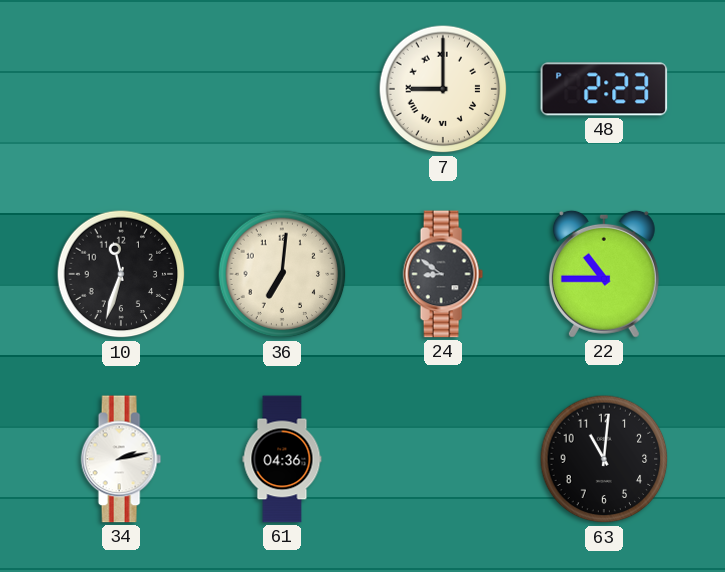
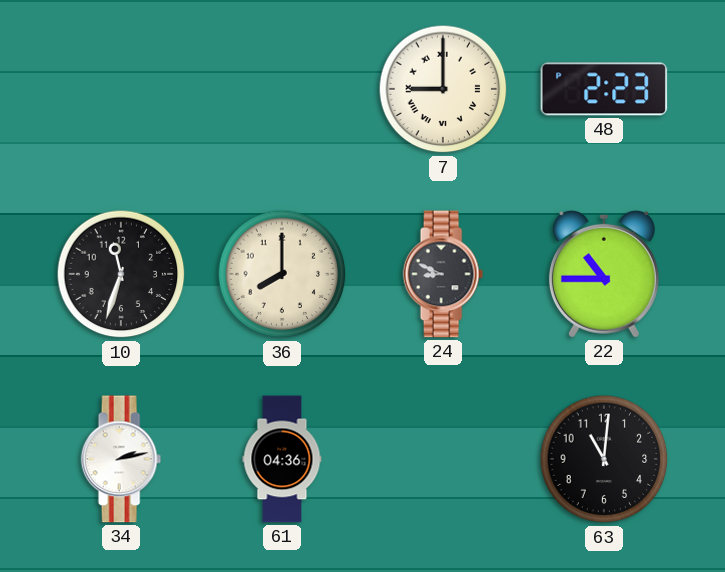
36: 7:01 -> 8:00 (282, 274)
24: 8:51 -> 8:49 (443, 274)
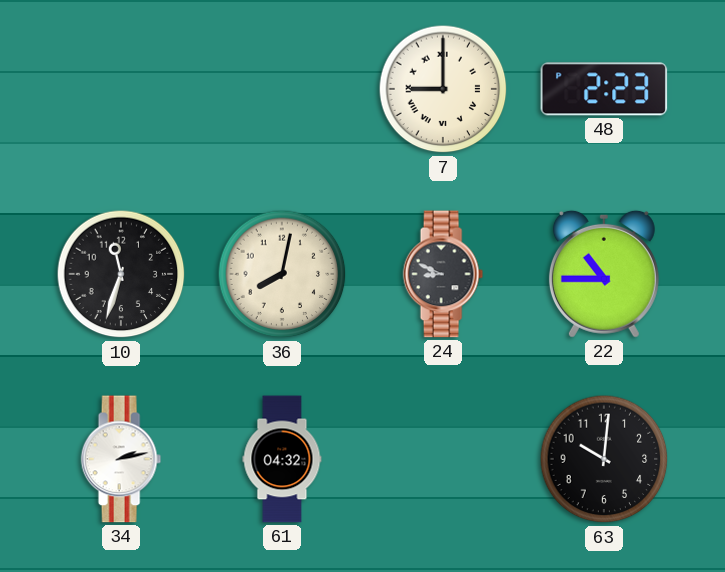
36: 8:00 -> 8:02 (282, 274)
61: 04:36 -> 04:32 (282, 459)
63: 11:01 -> 10:01 (604, 459)
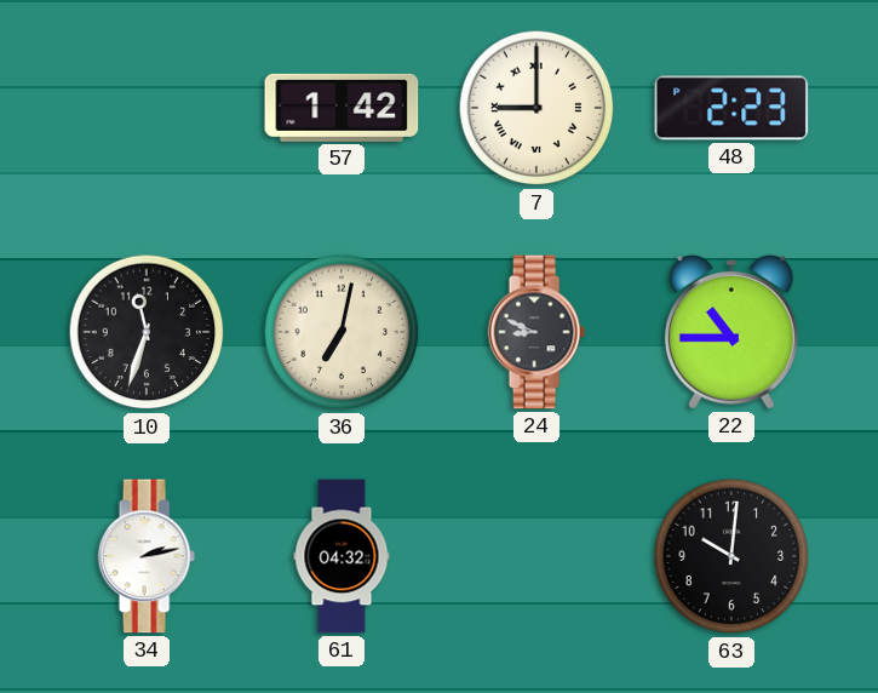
57: none -> 1:42 (342, 108)
36: 8:02 -> 7:02 (342, 332)
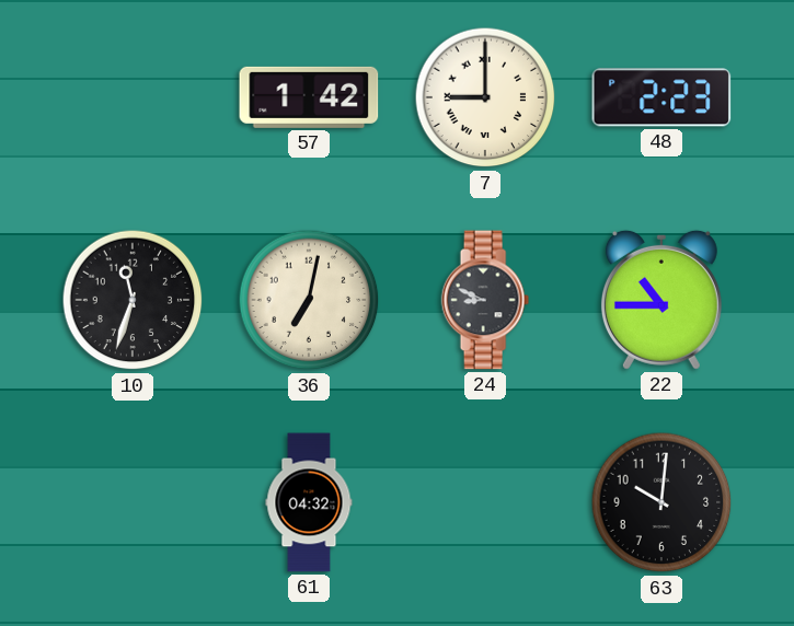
34: 2:13 -> none (147, 556)
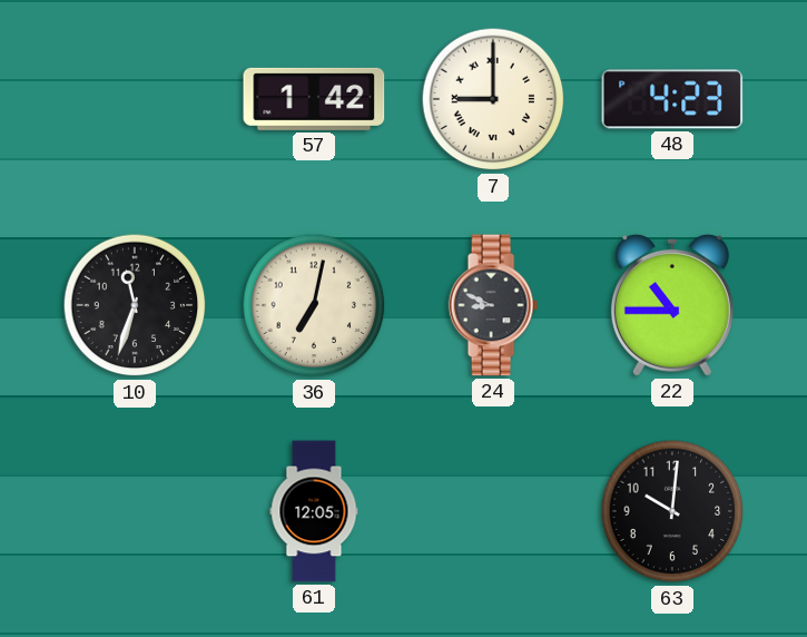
48: 2:23 -> 4:23 (672, 99)
61: 04:32 -> 12:05 (314, 511)
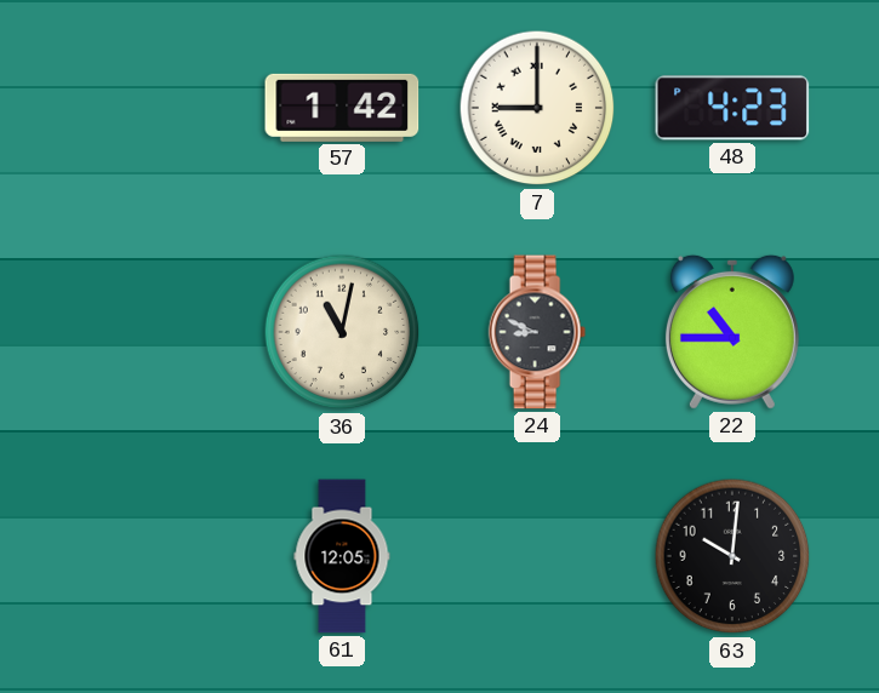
10: 11:33 -> none (135, 305)
36: 7:02 -> 11:02 (342, 332)
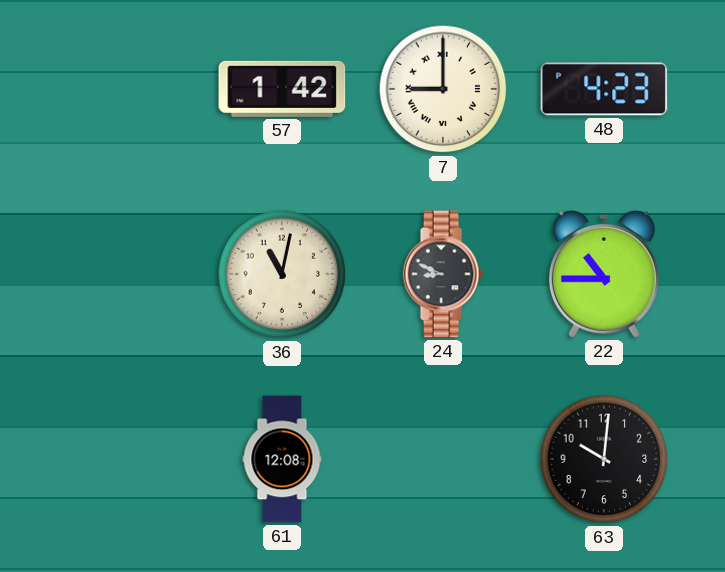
61: 12:05 -> 12:08 (282, 459)
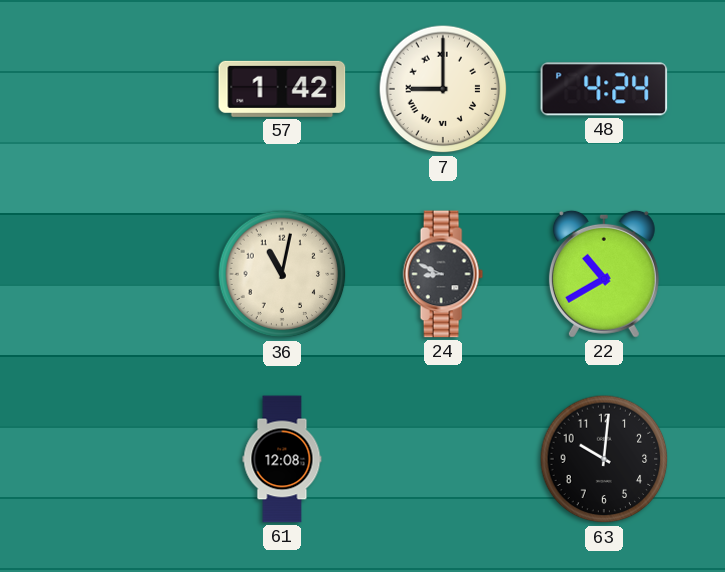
48: 4:23 -> 4:24 (604, 89)
22: 10:45 -> 10:40 (604, 274)
